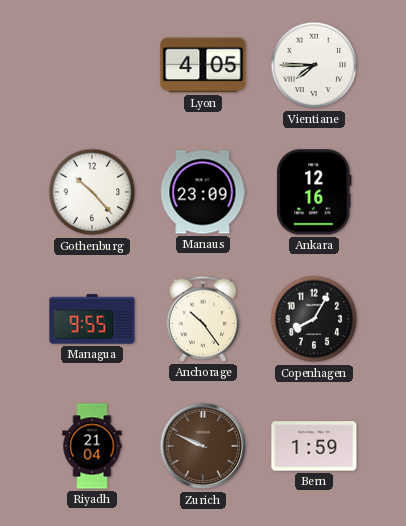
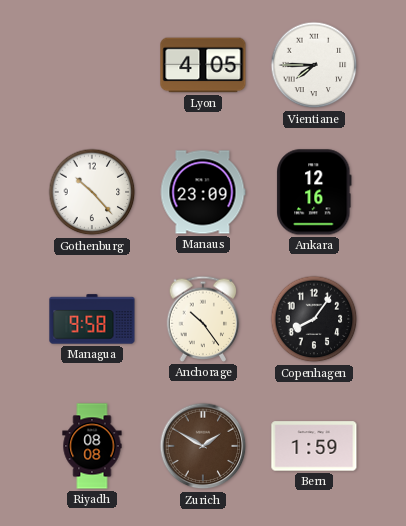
Managua: 9:55 -> 9:58 (92, 319)
Copenhagen: 8:05 -> 8:06 (314, 319)
Riyadh: 21:04 -> 08:08 (92, 446)
Zurich: 9:49 -> 1:50 (203, 446)
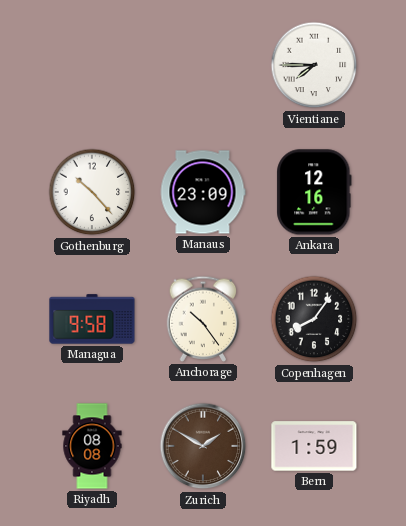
Lyon: 4:05 -> none (203, 65)
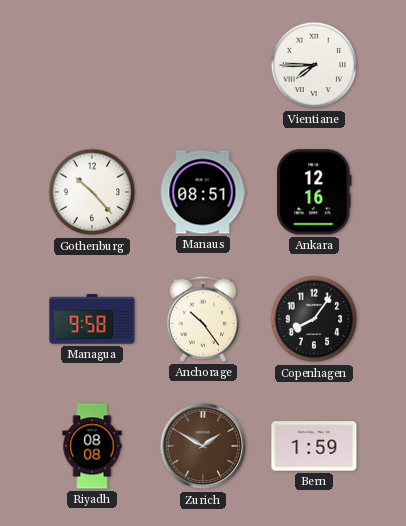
Manaus: 23:09 -> 08:51 (203, 192)
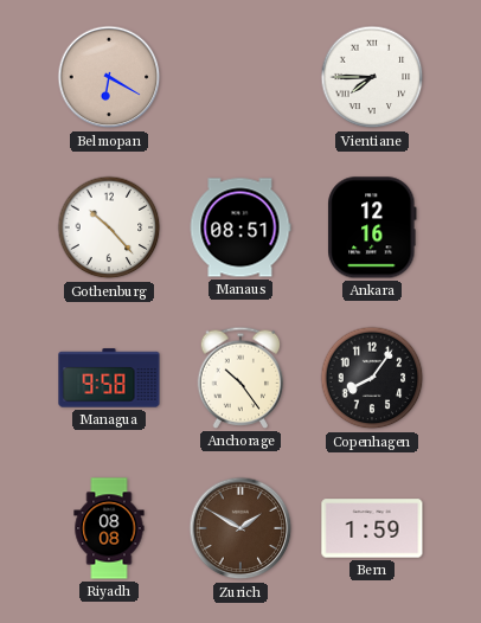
Belmopan: none -> 6:20 (109, 77)
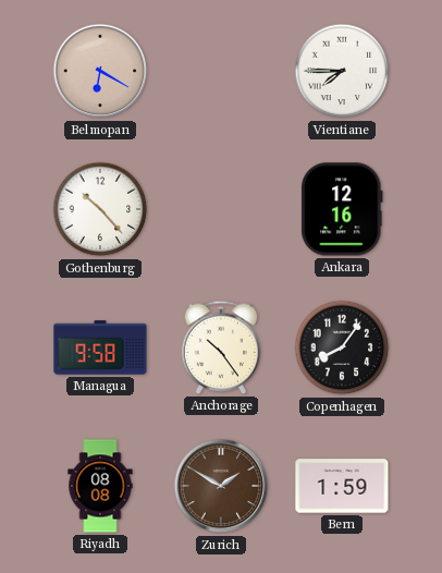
Manaus: 08:51 -> none (240, 227)
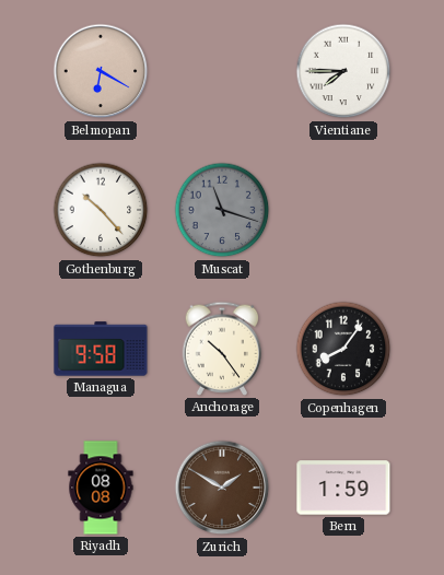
Muscat: none -> 11:18 (222, 210)
Ankara: 12:16 -> none (342, 209)
